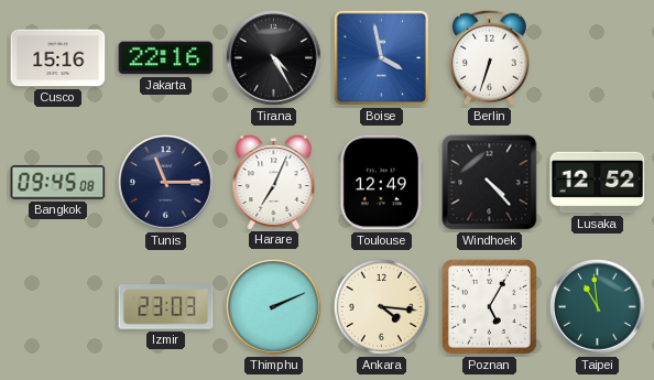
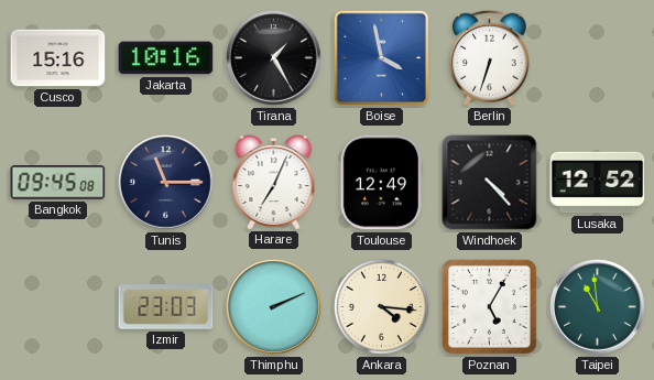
Jakarta: 22:16 -> 10:16 (166, 58)
Tirana: 4:25 -> 1:25 (274, 58)
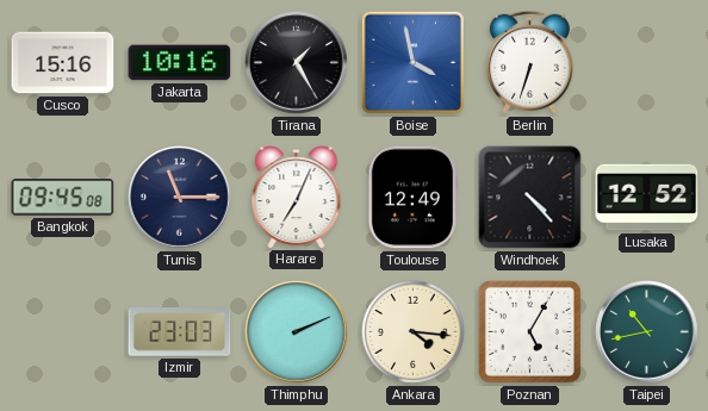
Taipei: 10:59 -> 10:43 (647, 332)
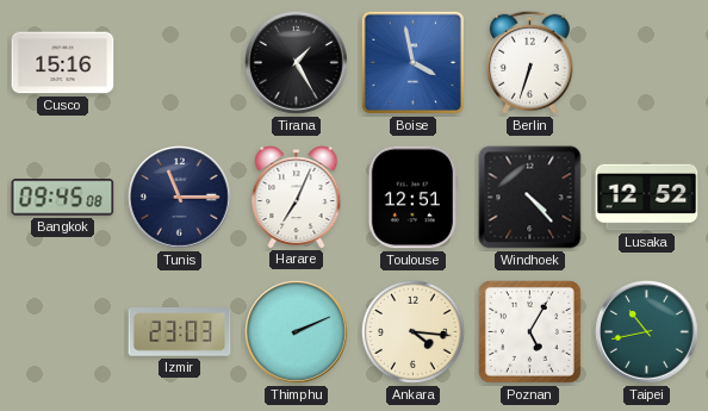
Jakarta: 10:16 -> none (180, 63)
Toulouse: 12:49 -> 12:51 (412, 198)
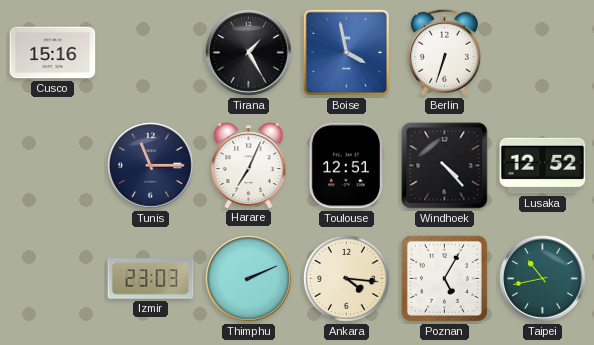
Bangkok: 09:45 -> none (63, 198)
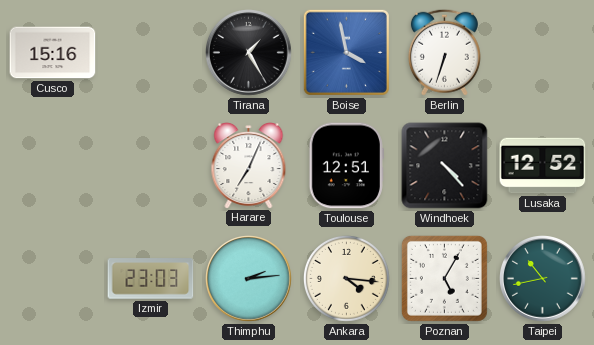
Tunis: 11:15 -> none (151, 166)
Thimphu: 2:11 -> 2:14 (249, 279)
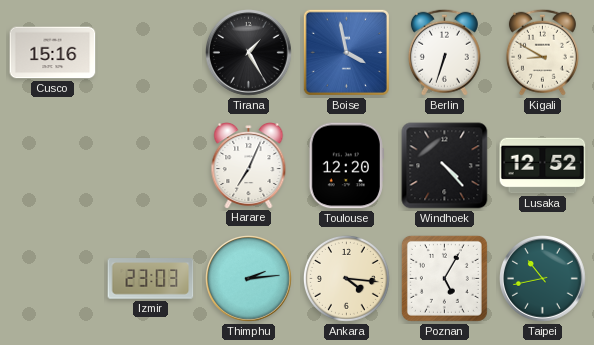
Kigali: none -> 8:50 (542, 52)
Toulouse: 12:51 -> 12:20 (346, 166)
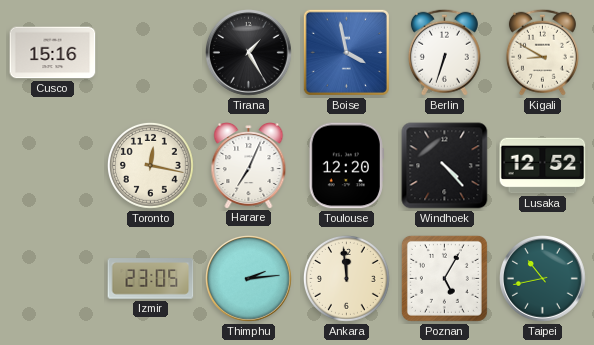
Toronto: none -> 12:17 (150, 165)
Izmir: 23:03 -> 23:05 (151, 279)
Ankara: 4:16 -> 11:59 (346, 278)
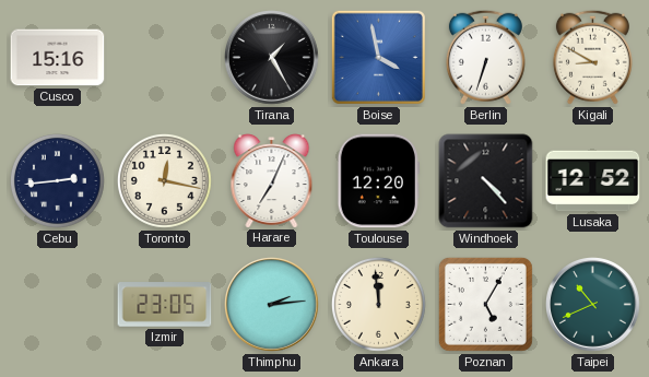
Cebu: none -> 2:44 (57, 180)
Taipei: 10:43 -> 10:41 (593, 305)
